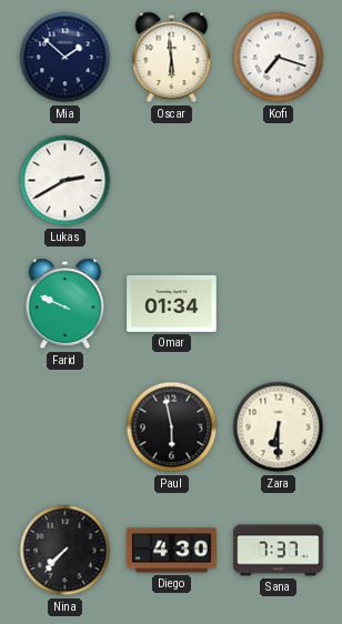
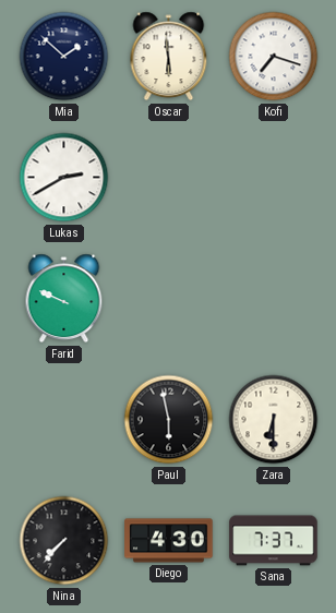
Omar: 01:34 -> none (172, 303)
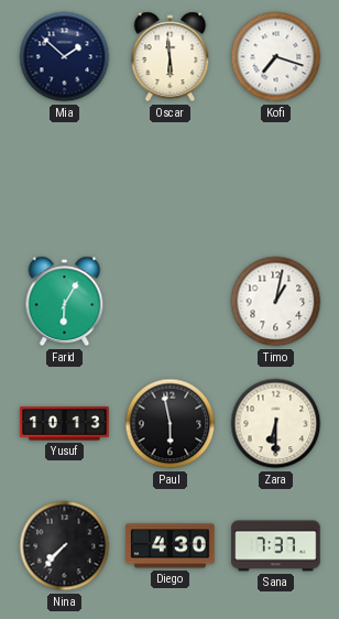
Lukas: 2:40 -> none (64, 178)
Farid: 9:49 -> 6:05 (65, 302)
Timo: none -> 1:02 (276, 302)
Yusuf: none -> 10:13 (65, 424)
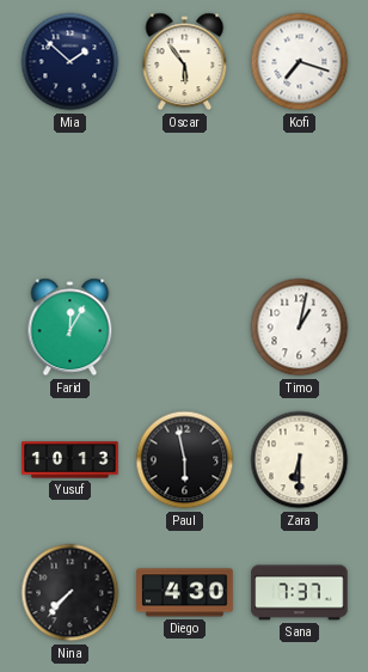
Oscar: 5:59 -> 5:54 (185, 62)
Farid: 6:05 -> 12:05 (70, 328)
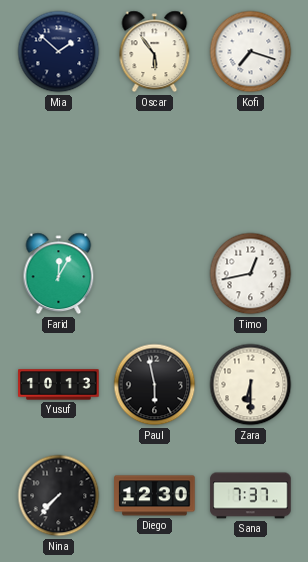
Timo: 1:02 -> 12:43 (251, 274)
Diego: 4:30 -> 12:30 (155, 496)
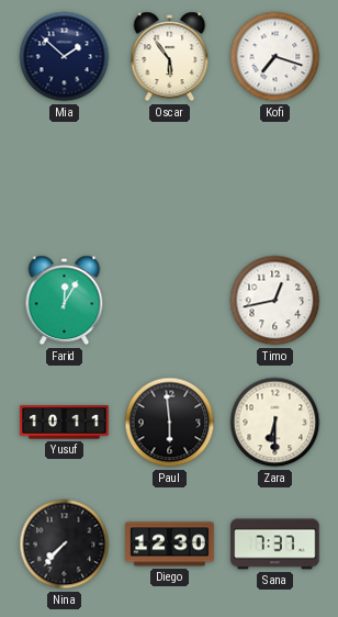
Yusuf: 10:13 -> 10:11 (65, 423)
Paul: 5:58 -> 5:59 (170, 423)
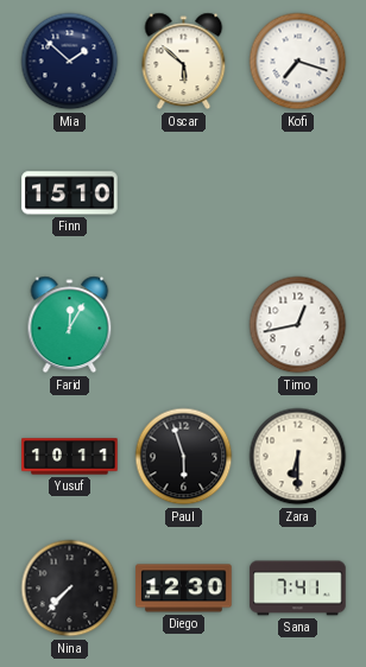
Oscar: 5:54 -> 5:52 (184, 62)
Finn: none -> 15:10 (70, 193)
Paul: 5:59 -> 5:57 (184, 457)
Sana: 7:37 -> 7:41 (298, 589)
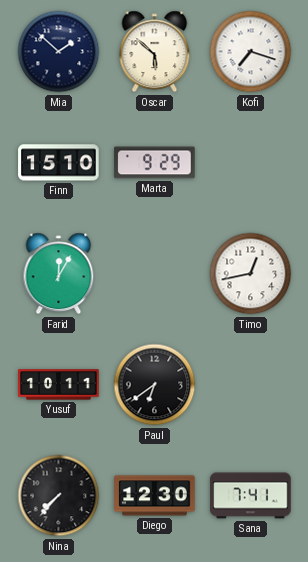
Marta: none -> 9:29 (155, 163)
Paul: 5:57 -> 6:39 (155, 385)
Zara: 6:30 -> none (298, 457)
